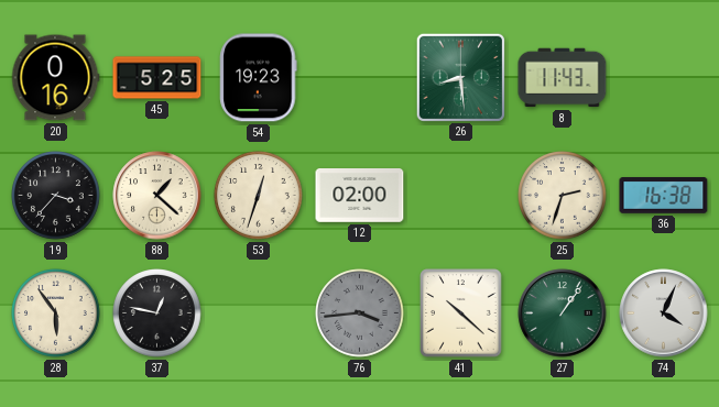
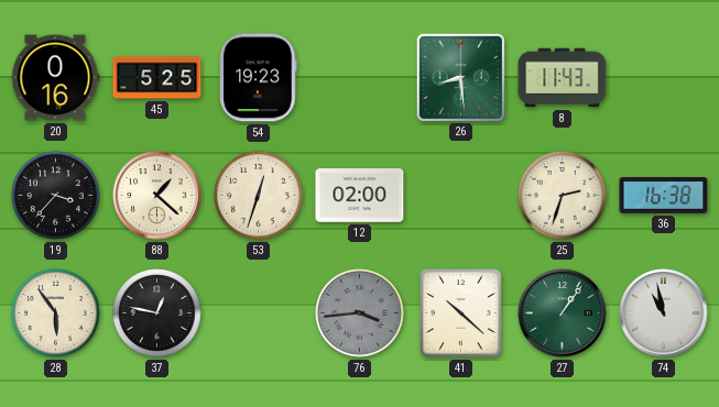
74: 4:04 -> 10:58 (664, 313)
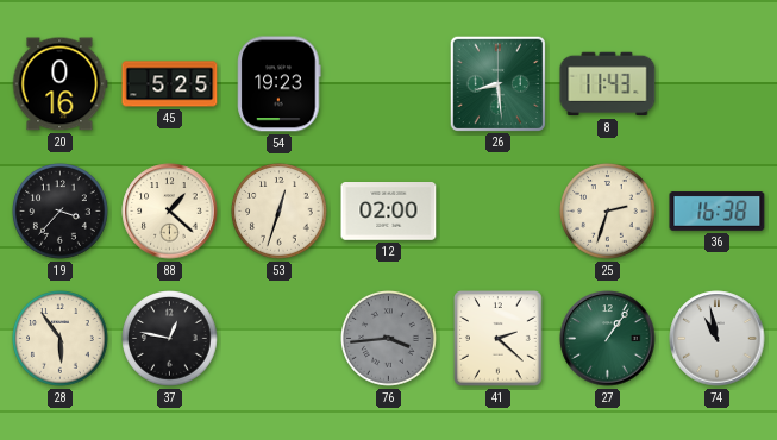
41: 10:22 -> 2:22 (499, 339)
